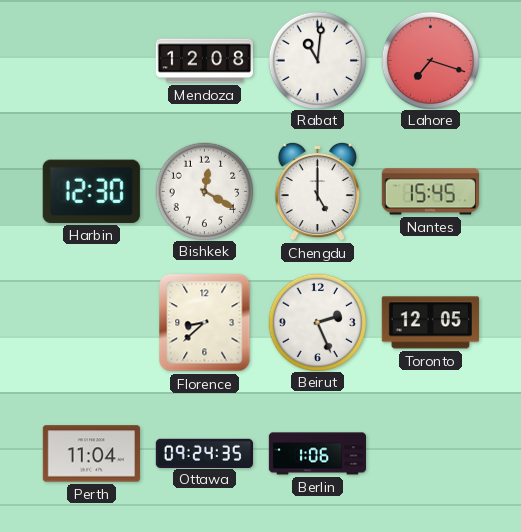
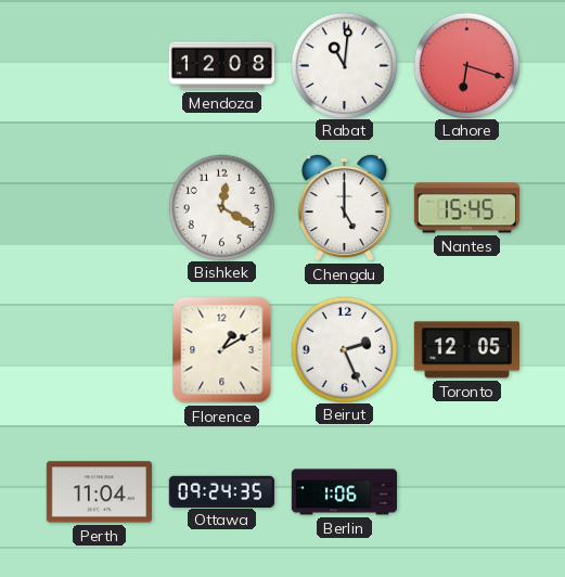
Lahore: 7:18 -> 6:18 (466, 65)
Harbin: 12:30 -> none (91, 191)
Florence: 8:38 -> 1:10 (222, 350)
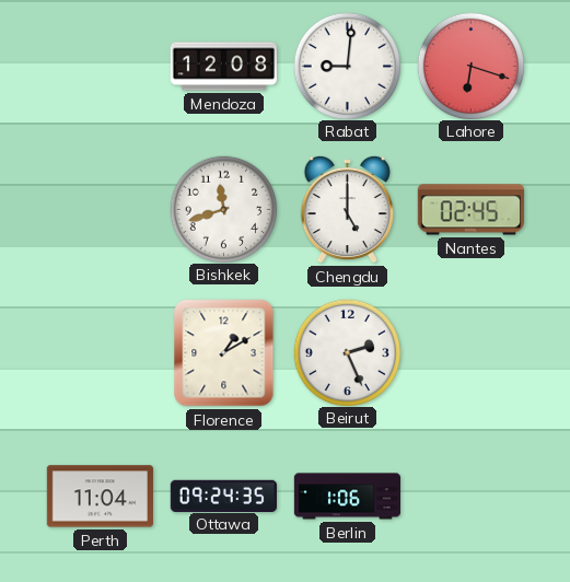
Rabat: 11:01 -> 9:01 (347, 66)
Bishkek: 12:20 -> 11:42 (223, 209)
Nantes: 15:45 -> 02:45 (470, 210)
Toronto: 12:05 -> none (466, 350)
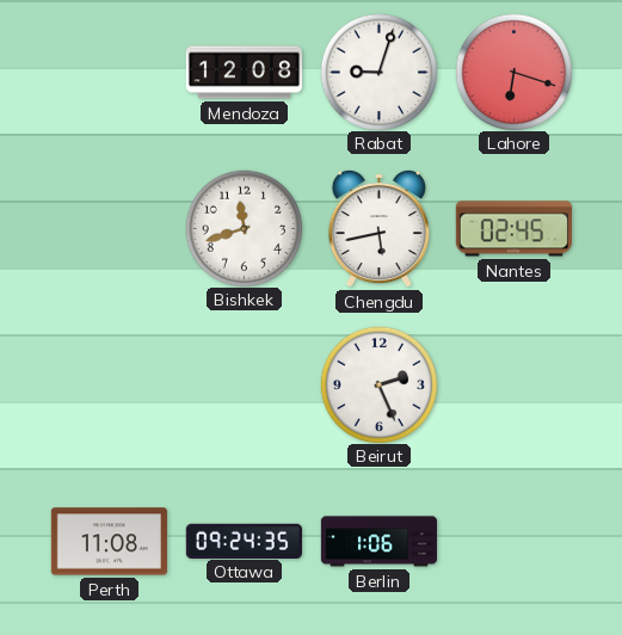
Rabat: 9:01 -> 9:03 (378, 72)
Chengdu: 5:00 -> 5:43 (378, 228)
Florence: 1:10 -> none (224, 353)
Perth: 11:04 -> 11:08 (109, 542)
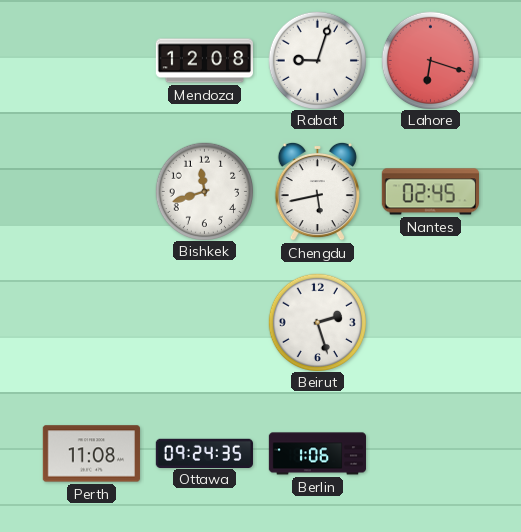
Beirut: 2:26 -> 2:27 (317, 322)
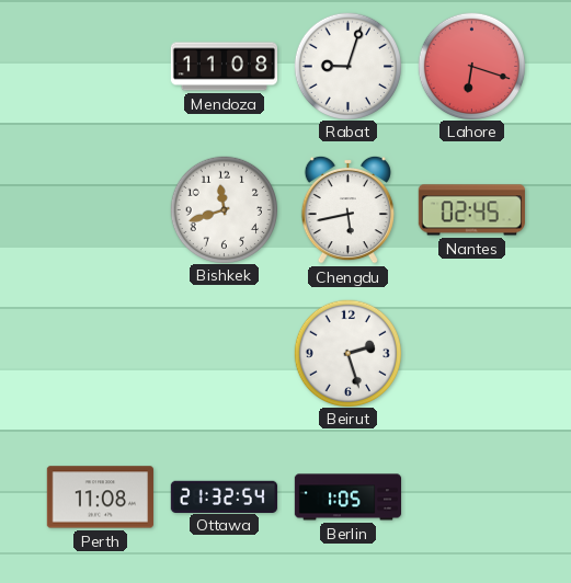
Mendoza: 12:08 -> 11:08 (224, 67)
Ottawa: 09:24 -> 21:32 (224, 496)
Berlin: 1:06 -> 1:05 (347, 498)
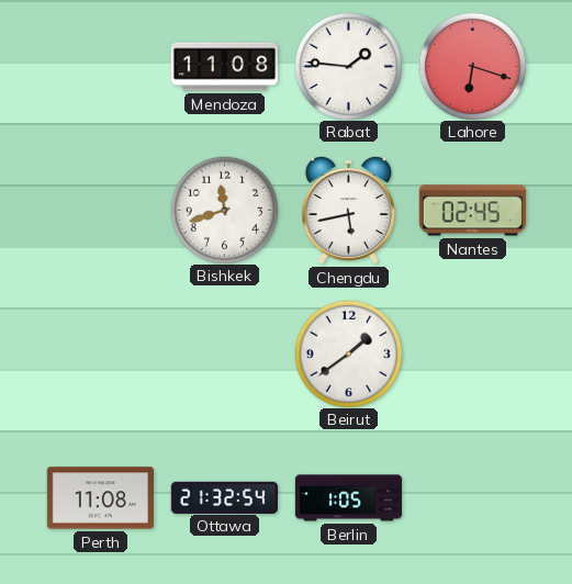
Rabat: 9:03 -> 1:46 (348, 66)
Beirut: 2:27 -> 1:39 (348, 353)
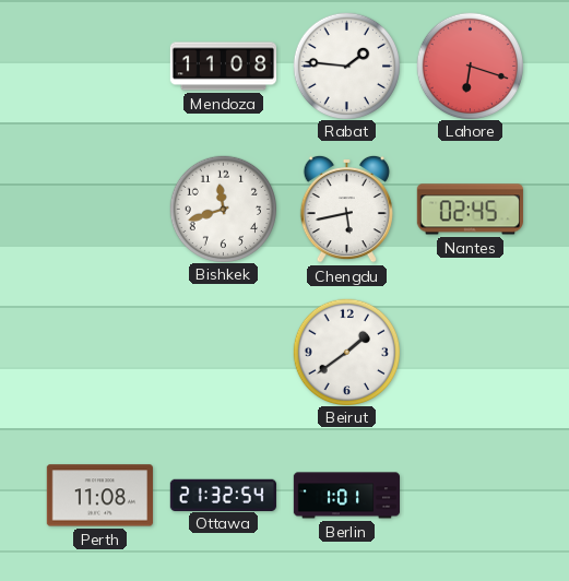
Berlin: 1:05 -> 1:01 (346, 496)
